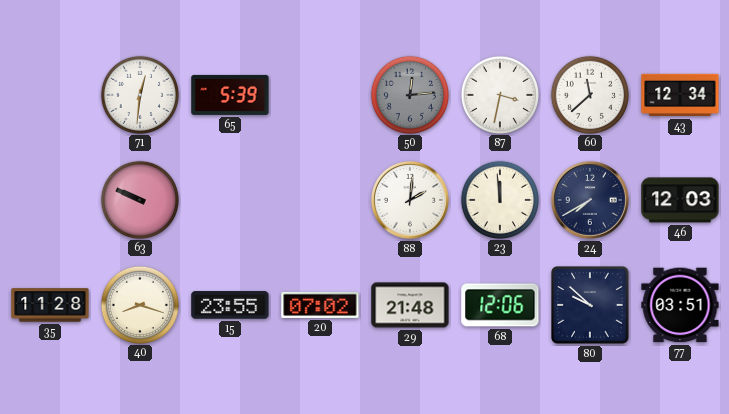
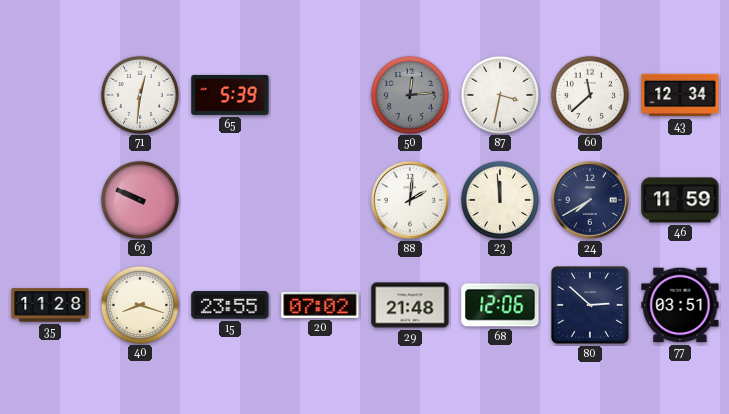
46: 12:03 -> 11:59 (680, 200)
80: 9:52 -> 2:52 (590, 305)
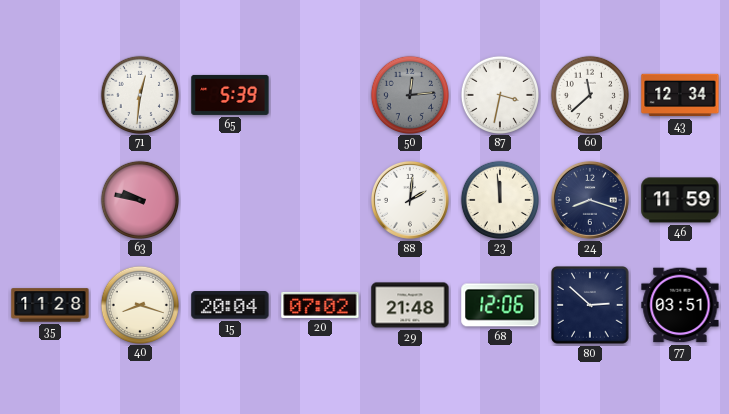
63: 9:49 -> 9:47 (139, 199)
24: 7:40 -> 8:18 (590, 200)
15: 23:55 -> 20:04 (230, 305)
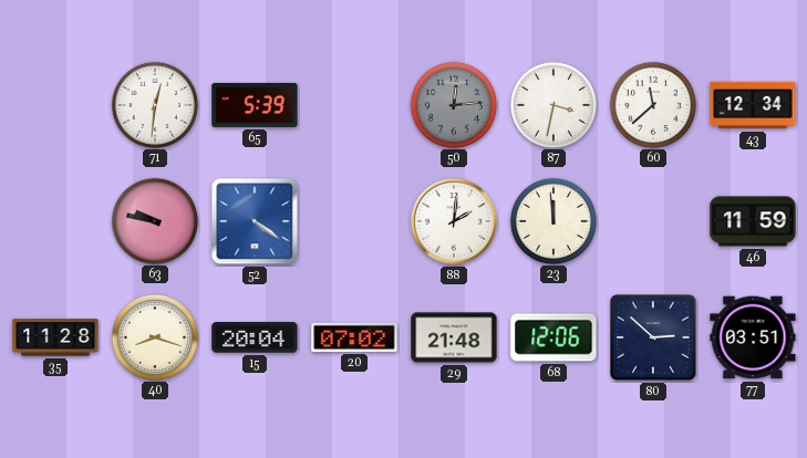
52: none -> 4:21 (255, 221)
24: 8:18 -> none (590, 200)
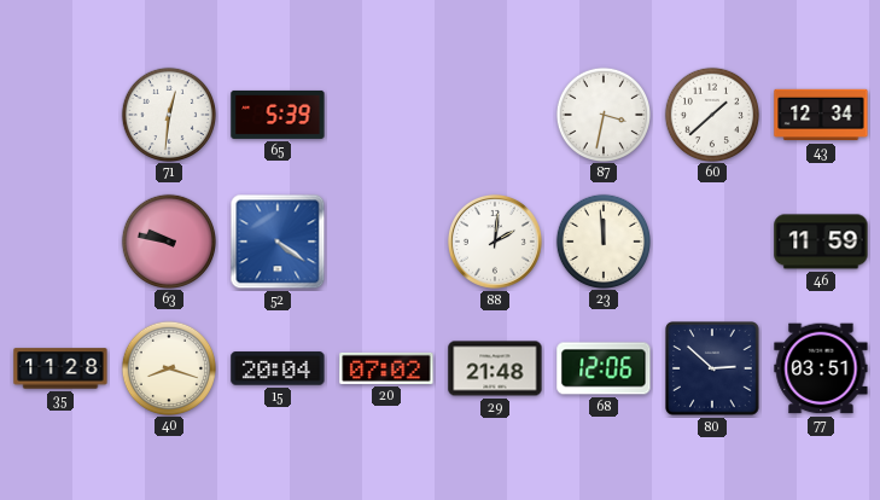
50: 12:14 -> none (453, 104)
60: 11:38 -> 1:38 (711, 114)
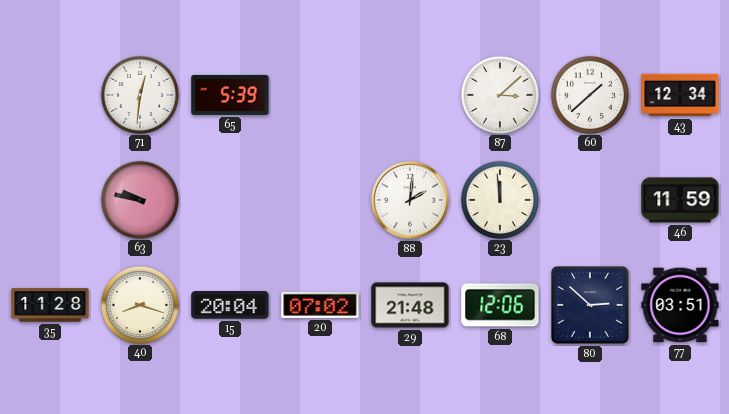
87: 3:32 -> 3:08 (499, 94)
52: 4:21 -> none (278, 242)
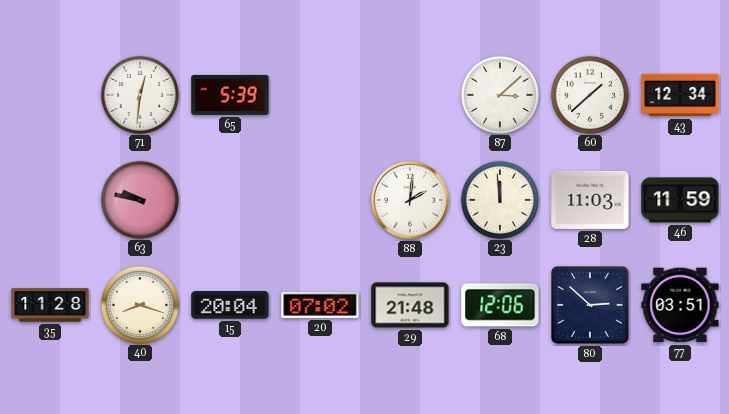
28: none -> 11:03 (590, 200)
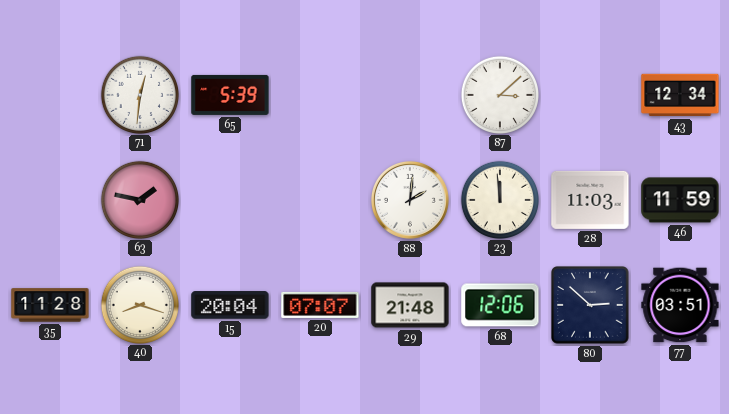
60: 1:38 -> none (589, 94)
63: 9:47 -> 1:47 (139, 199)
20: 07:02 -> 07:07 (320, 305)
